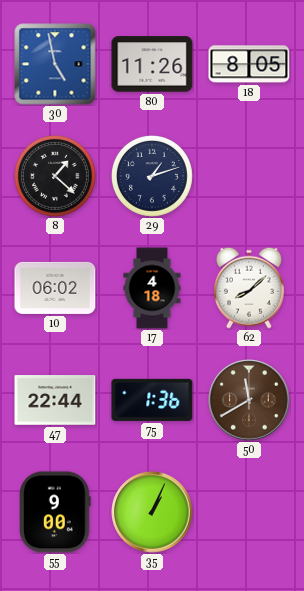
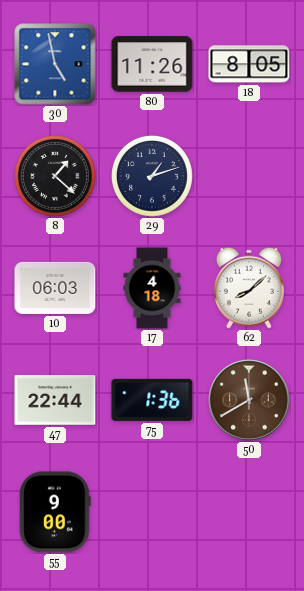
10: 06:02 -> 06:03 (55, 288)
35: 1:04 -> none (152, 512)
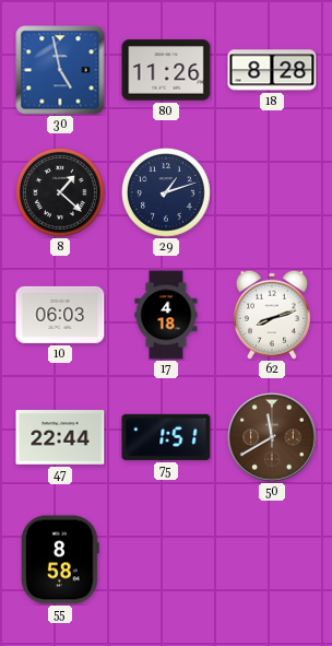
18: 8:05 -> 8:28 (272, 70)
62: 8:08 -> 8:12 (272, 315)
75: 1:36 -> 1:51 (166, 437)
55: 9:00 -> 8:58 (61, 560)
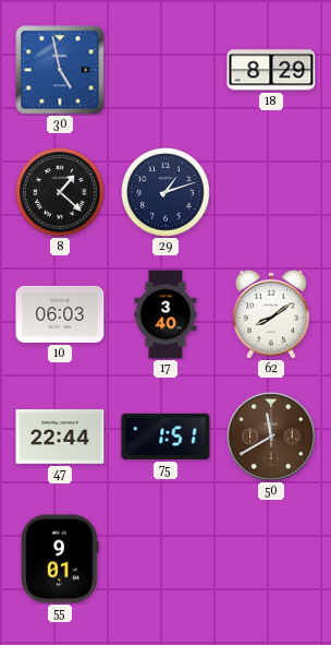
80: 11:26 -> none (166, 70)
18: 8:28 -> 8:29 (271, 70)
17: 4:18 -> 3:40 (165, 314)
62: 8:12 -> 8:09 (271, 314)
55: 8:58 -> 9:01 (61, 559)
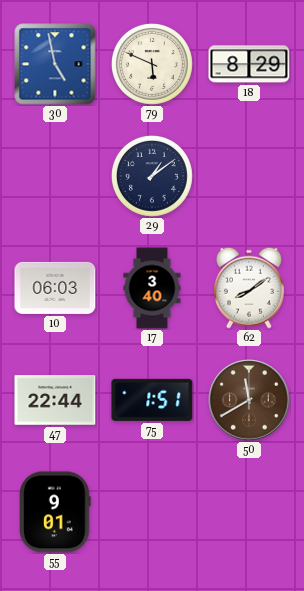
79: none -> 5:49 (153, 65)
8: 1:22 -> none (61, 193)
29: 1:12 -> 1:09 (153, 177)
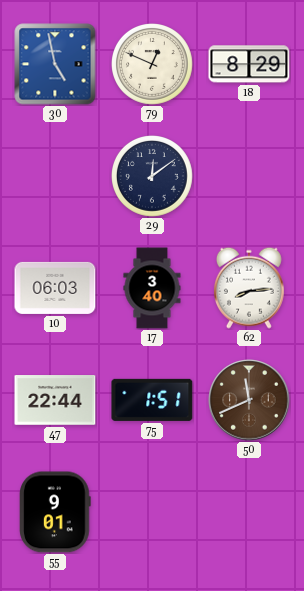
79: 5:49 -> 12:49 (153, 65)
29: 1:09 -> 12:09 (153, 177)
62: 8:09 -> 8:14 (249, 288)
50: 11:40 -> 11:41 (249, 400)
